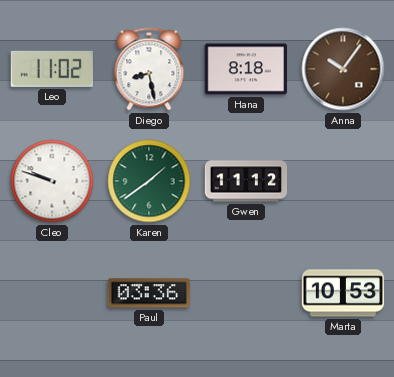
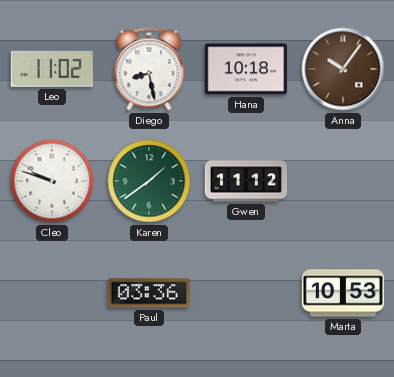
Hana: 8:18 -> 10:18 (245, 69)
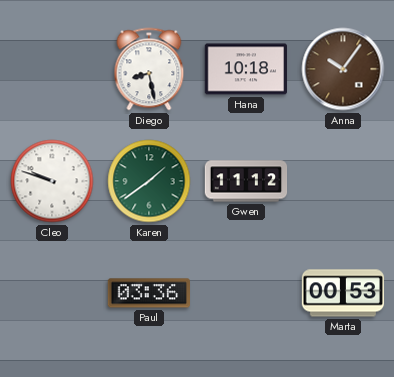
Leo: 11:02 -> none (52, 69)
Marta: 10:53 -> 00:53 (343, 293)
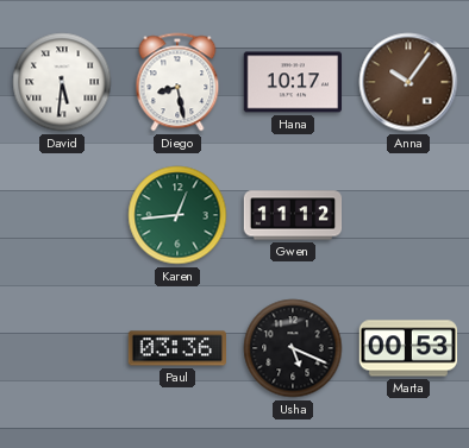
David: none -> 5:31 (62, 82)
Hana: 10:18 -> 10:17 (292, 82)
Cleo: 9:48 -> none (52, 181)
Karen: 1:39 -> 12:44 (177, 215)
Usha: none -> 5:19 (293, 348)
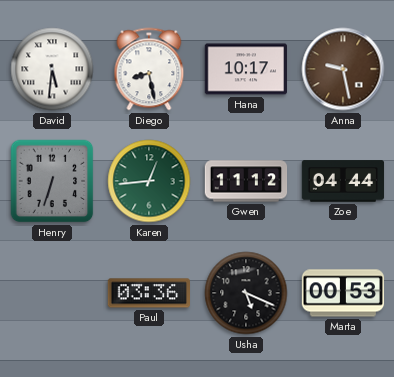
Anna: 10:06 -> 9:28 (343, 69)
Henry: none -> 6:33 (52, 181)
Zoe: none -> 04:44 (343, 181)
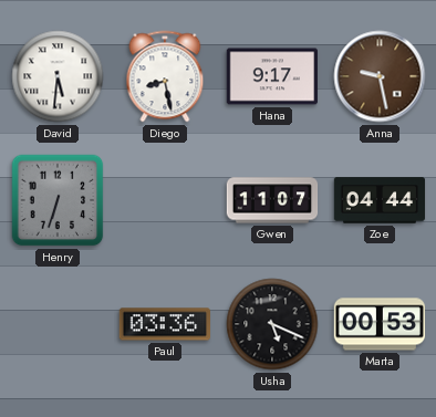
Hana: 10:17 -> 9:17 (271, 76)
Karen: 12:44 -> none (149, 181)
Gwen: 11:12 -> 11:07 (272, 200)
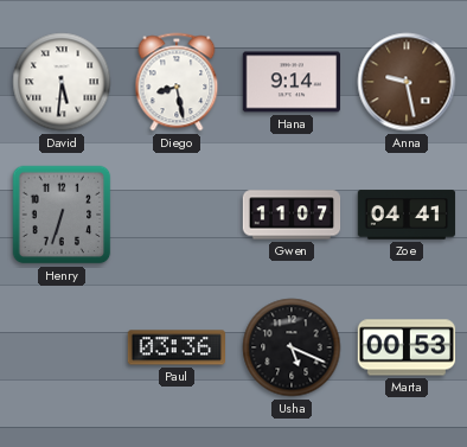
Hana: 9:17 -> 9:14 (290, 82)
Zoe: 04:44 -> 04:41 (407, 215)
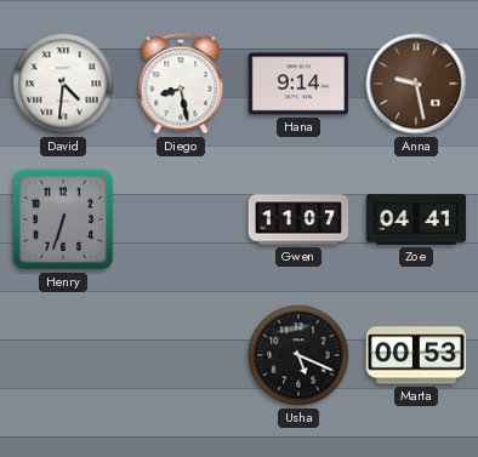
David: 5:31 -> 4:31 (63, 84)
Paul: 03:36 -> none (175, 347)
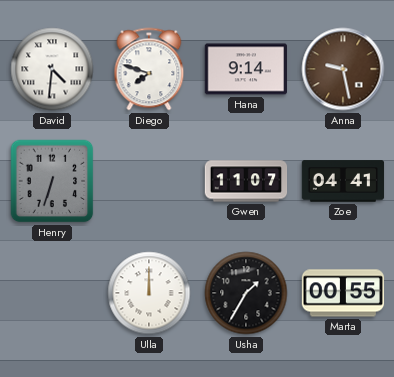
Diego: 8:28 -> 7:48 (149, 69)
Ulla: none -> 12:00 (149, 293)
Usha: 5:19 -> 1:35 (246, 293)
Marta: 00:53 -> 00:55 (343, 293)
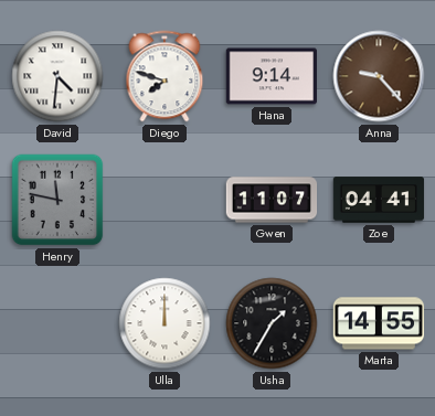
Anna: 9:28 -> 9:23 (379, 76)
Henry: 6:33 -> 11:47 (57, 200)
Marta: 00:55 -> 14:55 (379, 323)
